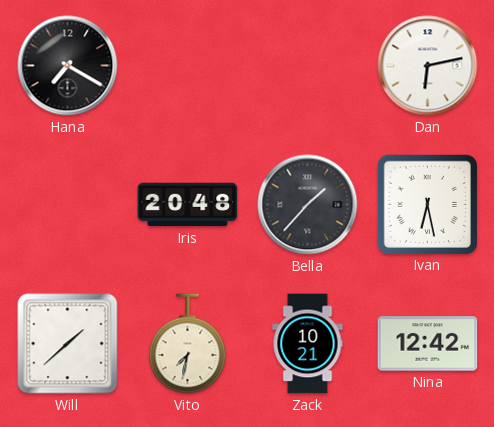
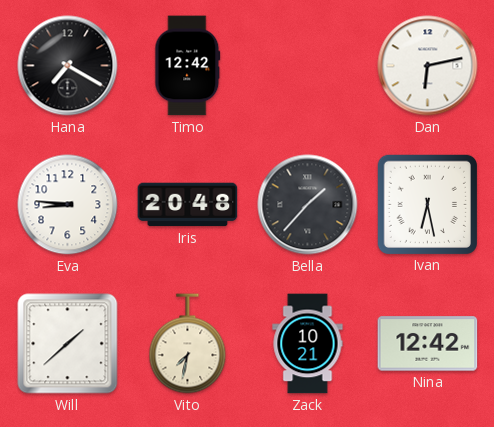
Timo: none -> 12:42 (188, 66)
Eva: none -> 8:46 (68, 205)
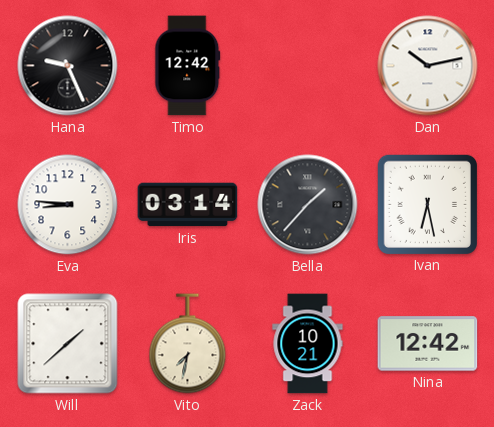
Hana: 7:20 -> 9:26 (68, 66)
Dan: 6:13 -> 10:13 (428, 66)
Iris: 20:48 -> 03:14 (188, 205)
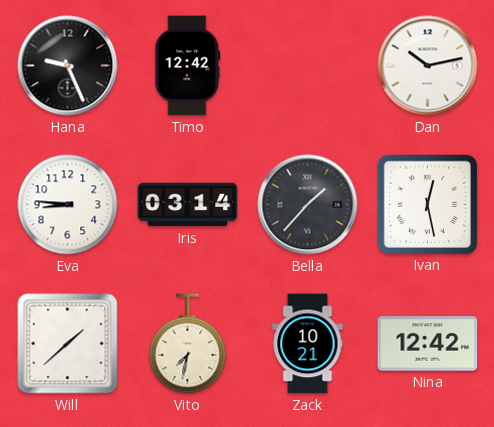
Ivan: 6:28 -> 12:28 (427, 204)
